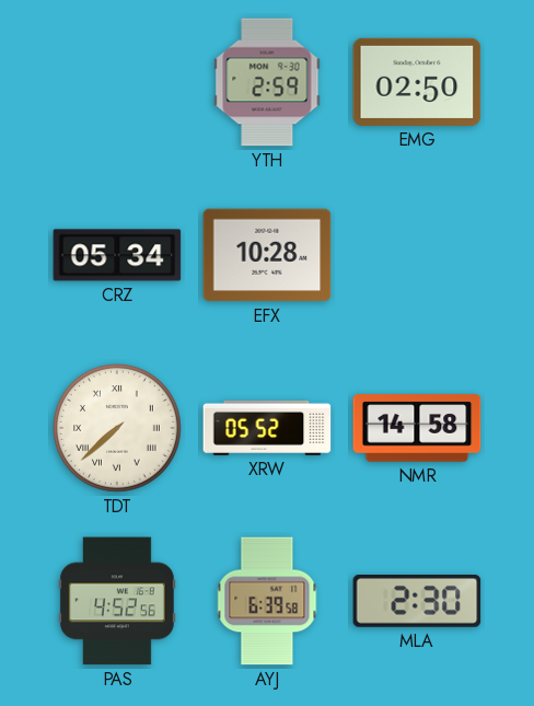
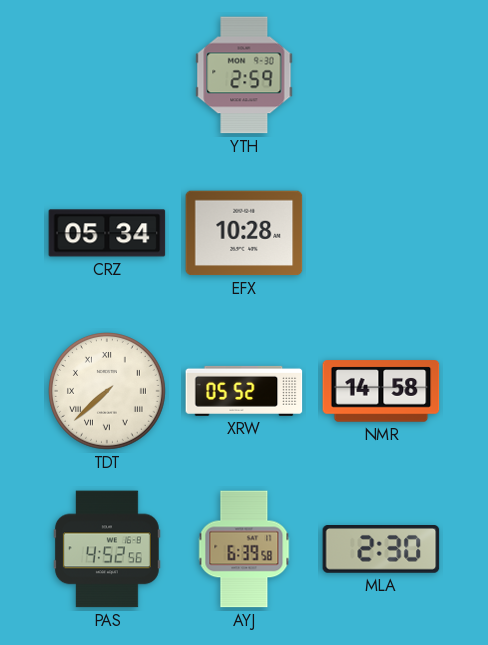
EMG: 02:50 -> none (417, 82)
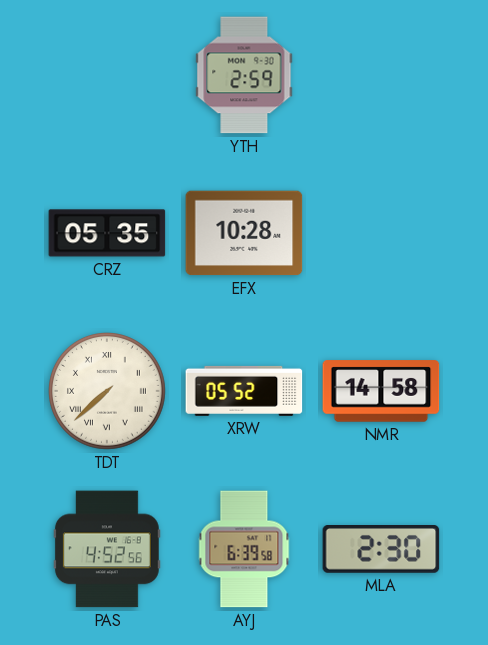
CRZ: 05:34 -> 05:35 (107, 233)
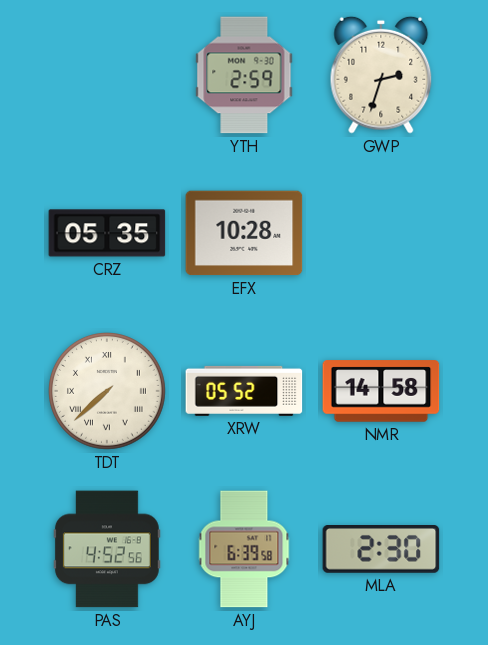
GWP: none -> 2:33 (381, 75)
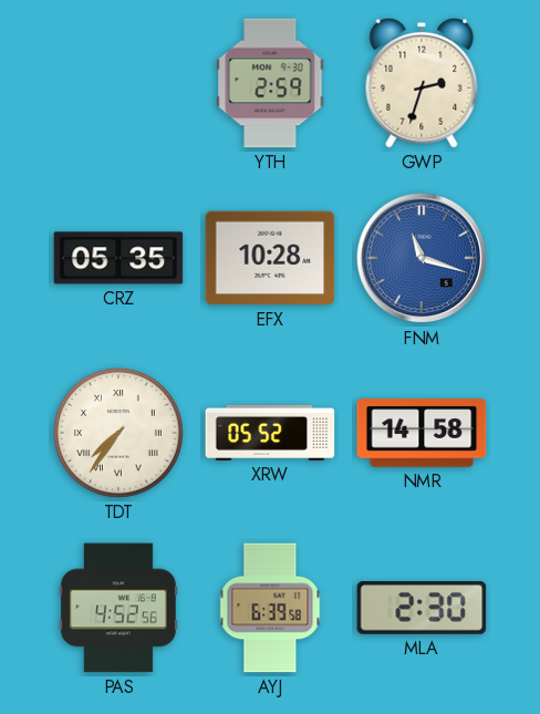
FNM: none -> 11:18 (422, 258)
TDT: 7:38 -> 7:36 (120, 434)
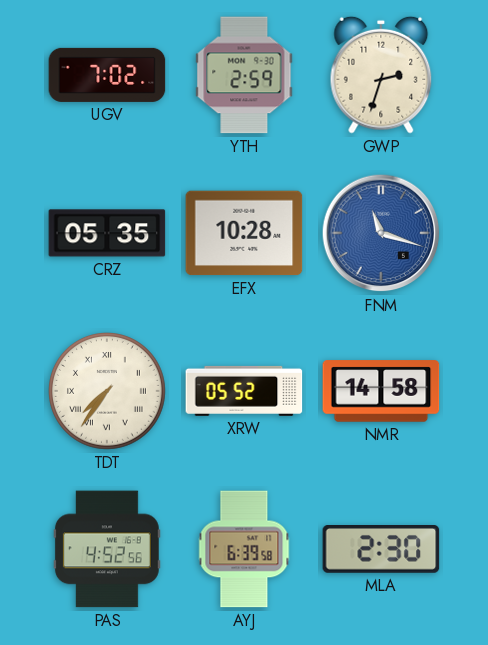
UGV: none -> 7:02 (107, 75)
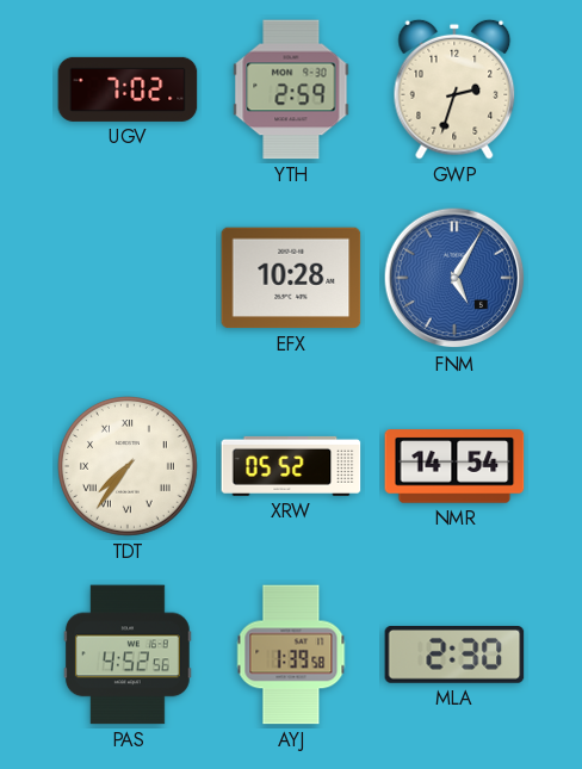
CRZ: 05:35 -> none (107, 233)
FNM: 11:18 -> 5:05 (454, 278)
NMR: 14:58 -> 14:54 (454, 466)
AYJ: 6:39 -> 1:39 (291, 655)
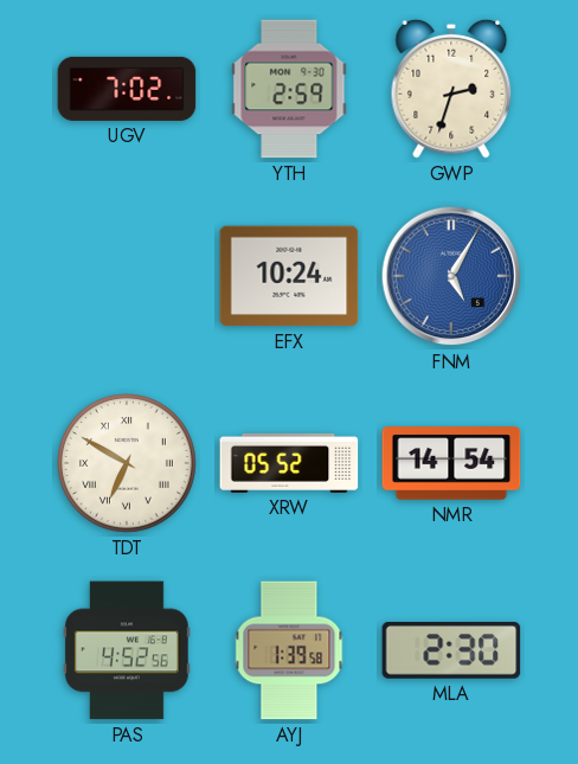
EFX: 10:28 -> 10:24 (289, 276)
TDT: 7:36 -> 6:50 (128, 464)
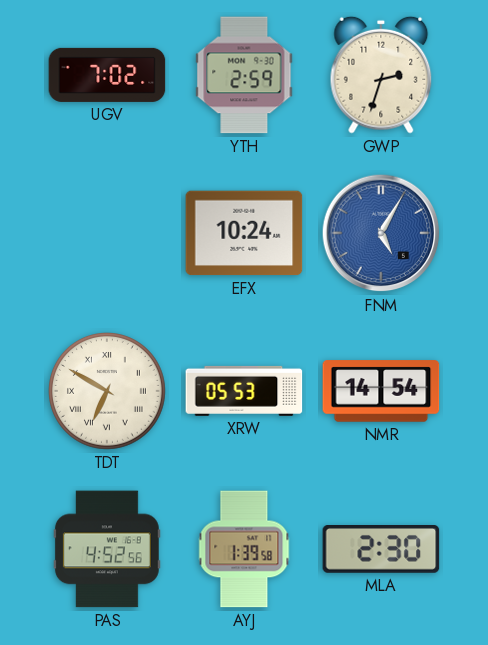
XRW: 05:52 -> 05:53 (244, 391)
